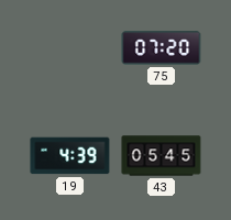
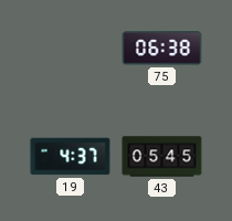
75: 07:20 -> 06:38 (162, 49)
19: 4:39 -> 4:37 (71, 157)
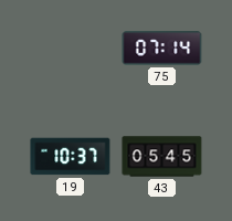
75: 06:38 -> 07:14 (162, 49)
19: 4:37 -> 10:37 (71, 157)
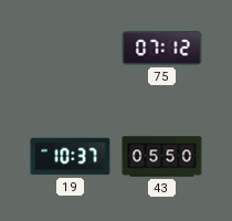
75: 07:14 -> 07:12 (162, 49)
43: 05:45 -> 05:50 (162, 157)
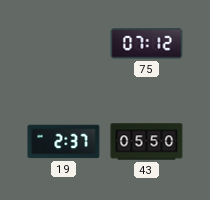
19: 10:37 -> 2:37 (64, 142)
